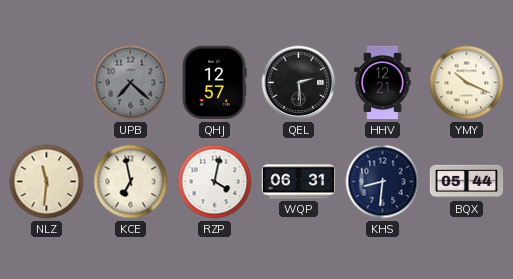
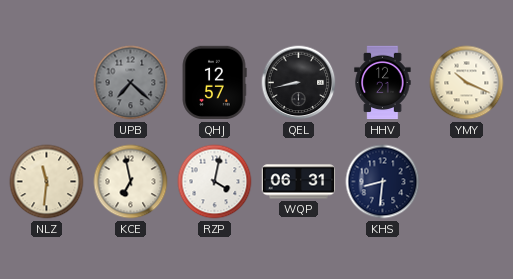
QEL: 2:29 -> 8:43 (299, 83)
BQX: 05:44 -> none (467, 182)
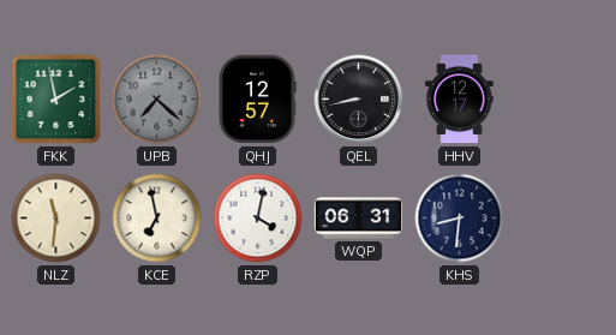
FKK: none -> 1:58 (56, 100)
HHV: 12:21 -> 12:17 (460, 100)
YMY: 10:19 -> none (467, 83)
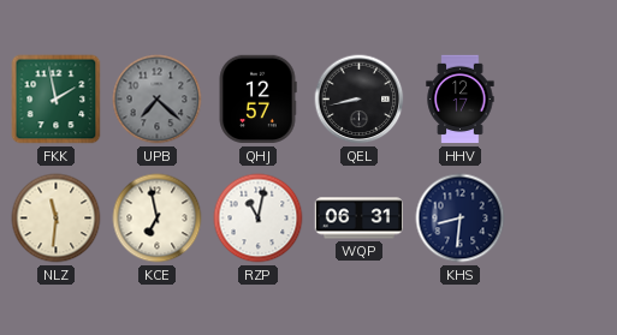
RZP: 4:02 -> 11:02 (259, 219)
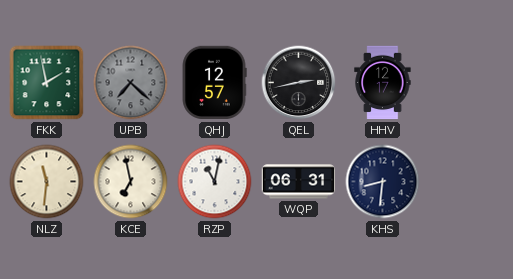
QEL: 8:43 -> 2:43 (299, 83)
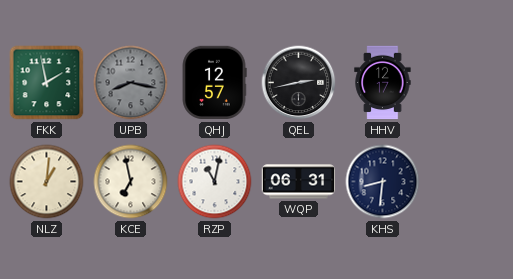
UPB: 7:22 -> 8:17 (131, 83)
NLZ: 11:31 -> 1:01 (47, 182)
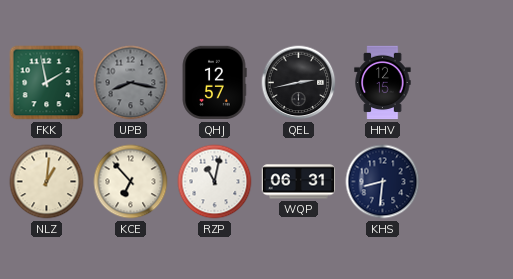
HHV: 12:17 -> 12:15 (383, 83)
KCE: 6:58 -> 6:53 (131, 182)
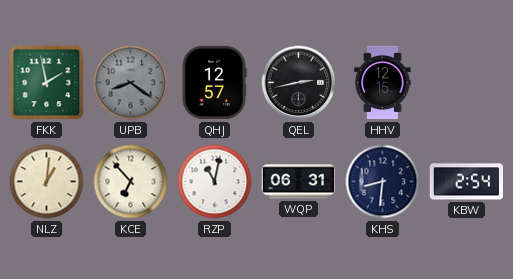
UPB: 8:17 -> 8:21 (131, 83)
KBW: none -> 2:54 (466, 182)
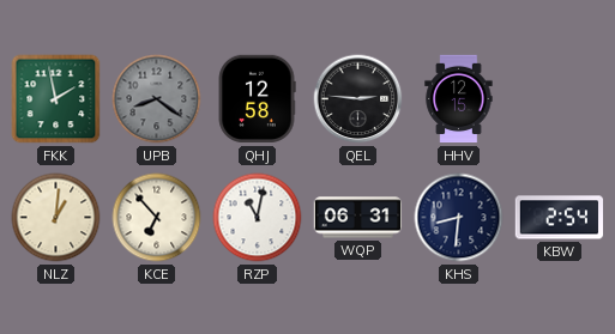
QHJ: 12:57 -> 12:58 (257, 99)
QEL: 2:43 -> 2:46 (358, 99)
